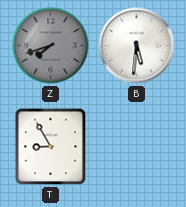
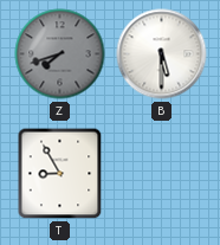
B: 5:31 -> 5:30 (162, 54)
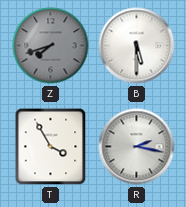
T: 8:55 -> 3:55 (51, 147)
R: none -> 2:17 (137, 147)
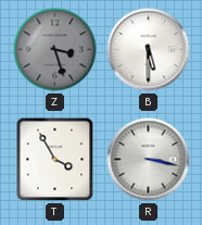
Z: 7:42 -> 3:27 (55, 50)
R: 2:17 -> 3:17 (149, 160)
